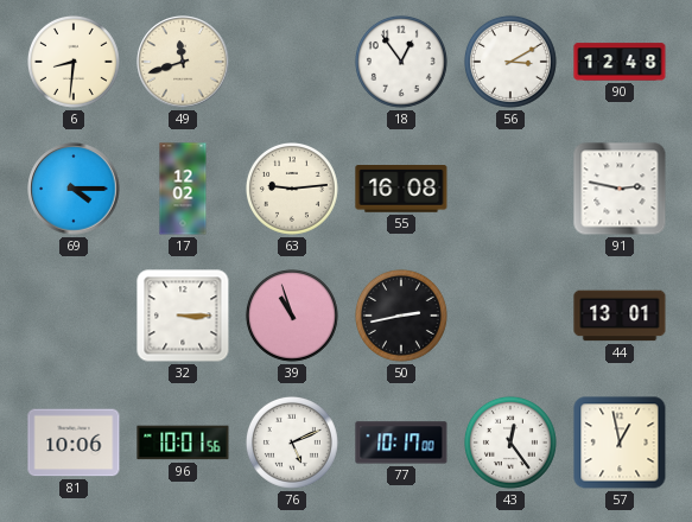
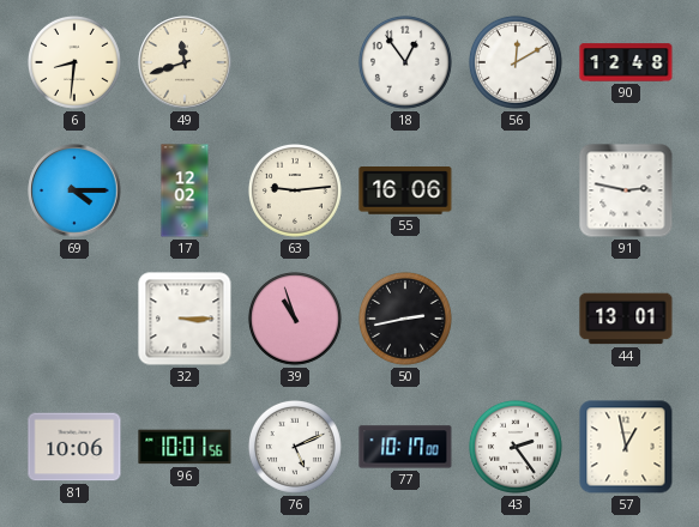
56: 3:10 -> 12:10 (516, 62)
55: 16:08 -> 16:06 (405, 192)
43: 12:24 -> 2:24 (516, 447)
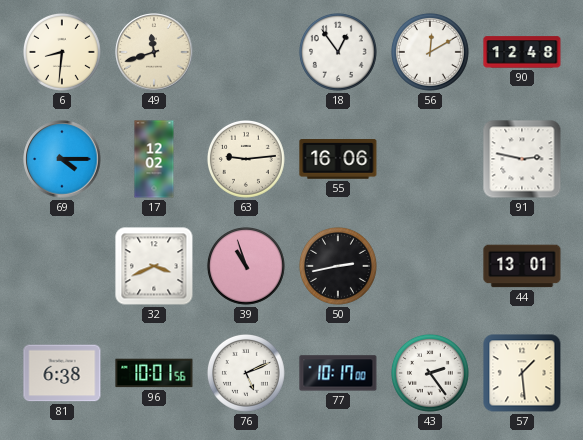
32: 3:15 -> 3:41 (154, 266)
81: 10:06 -> 6:38 (62, 373)
57: 12:58 -> 1:29 (522, 373)
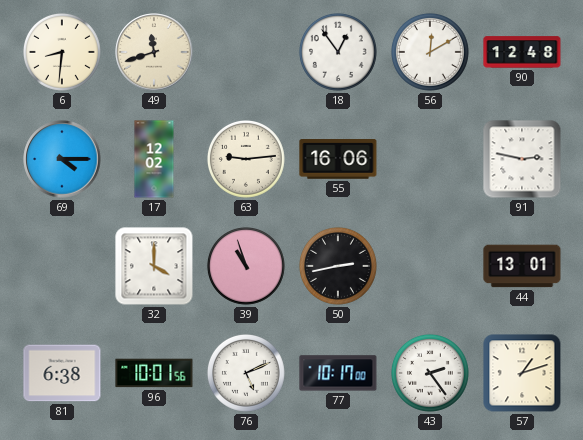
32: 3:41 -> 4:00 (154, 266)
57: 1:29 -> 1:12 (522, 373)
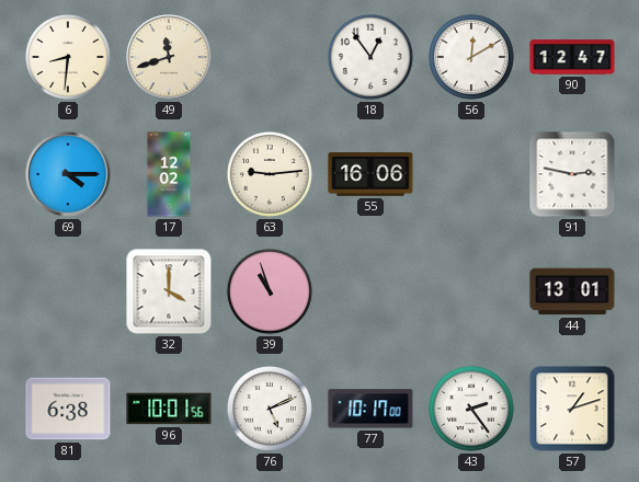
90: 12:48 -> 12:47 (572, 57)
50: 2:43 -> none (338, 266)
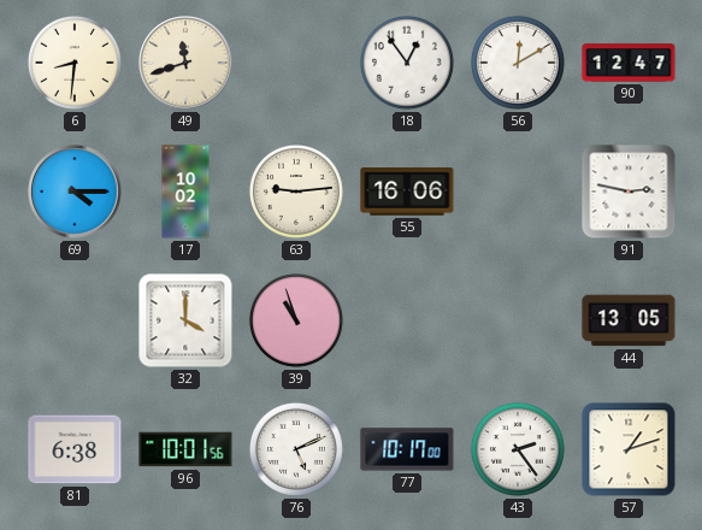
17: 12:02 -> 10:02 (185, 192)
44: 13:01 -> 13:05 (629, 320)
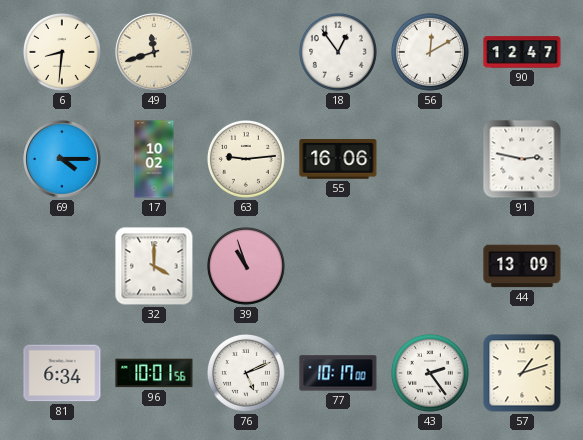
44: 13:05 -> 13:09 (522, 266)
81: 6:38 -> 6:34 (62, 373)
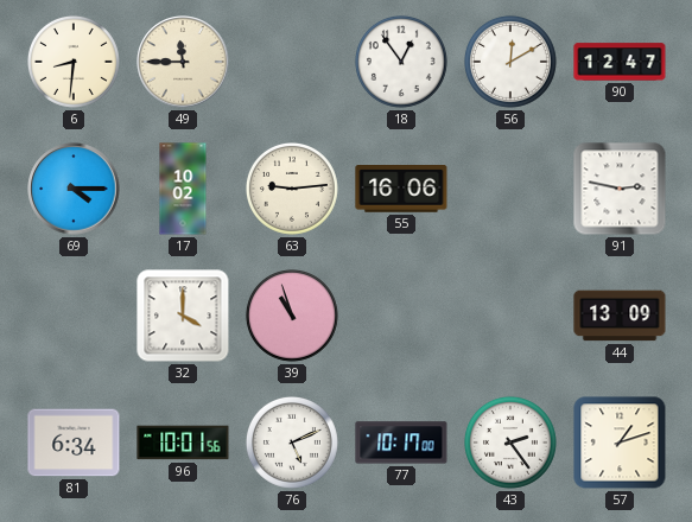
49: 11:42 -> 11:45 (183, 62)
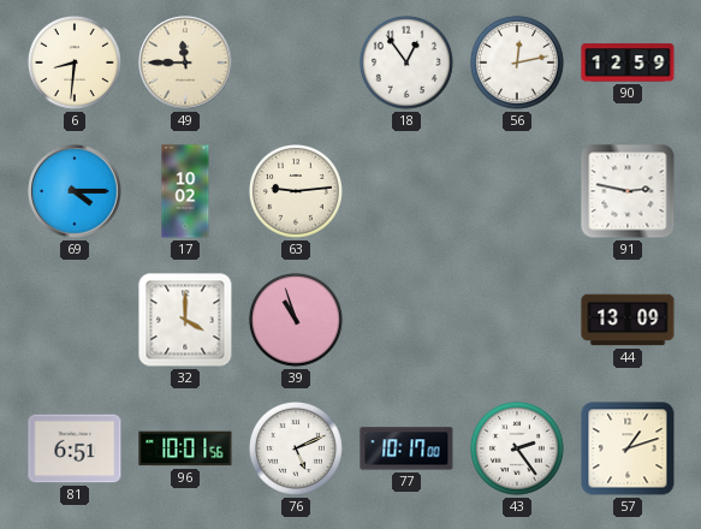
56: 12:10 -> 12:13 (517, 63)
90: 12:47 -> 12:59 (628, 63)
55: 16:06 -> none (401, 190)
81: 6:34 -> 6:51 (75, 448)
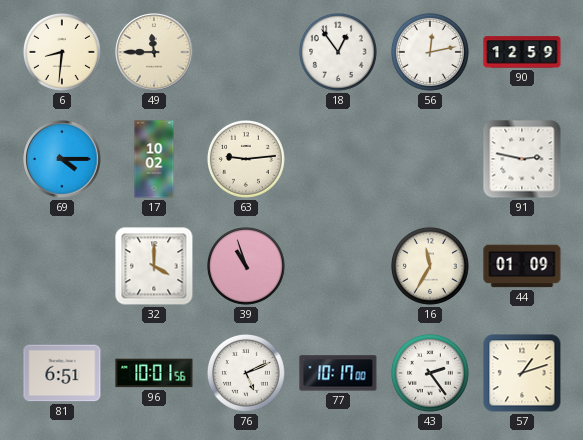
16: none -> 11:35 (430, 266)
44: 13:09 -> 01:09 (522, 266)
